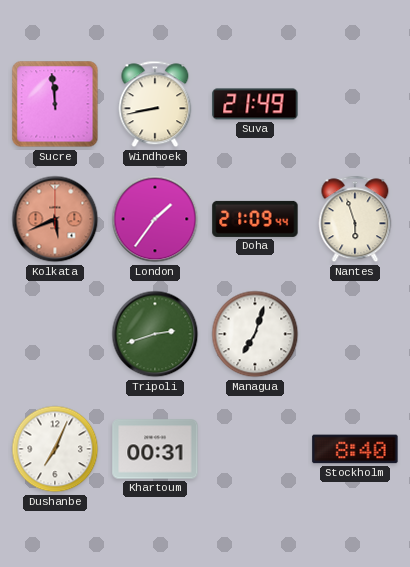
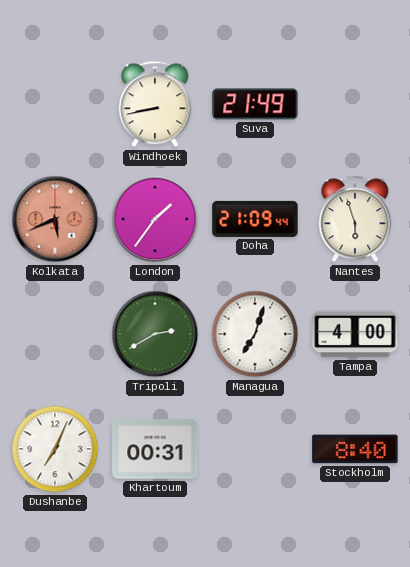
Sucre: 11:59 -> none (55, 104)
Tripoli: 2:42 -> 2:40 (155, 334)
Tampa: none -> 4:00 (355, 334)
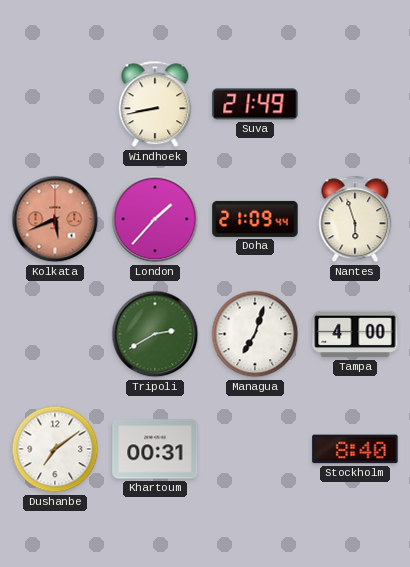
London: 1:36 -> 1:37 (155, 219)
Dushanbe: 7:04 -> 7:09 (55, 449)
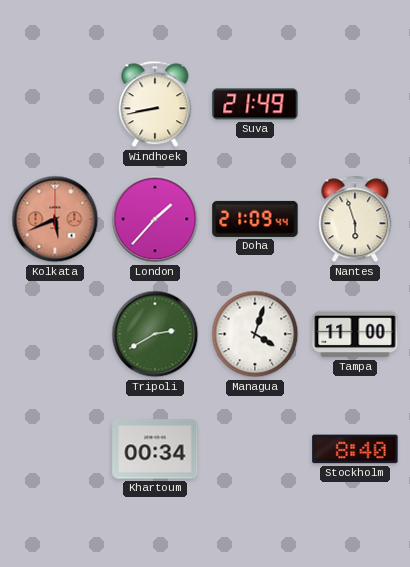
Managua: 7:03 -> 4:03 (255, 334)
Tampa: 4:00 -> 11:00 (355, 334)
Dushanbe: 7:09 -> none (55, 449)
Khartoum: 00:31 -> 00:34 (155, 449)
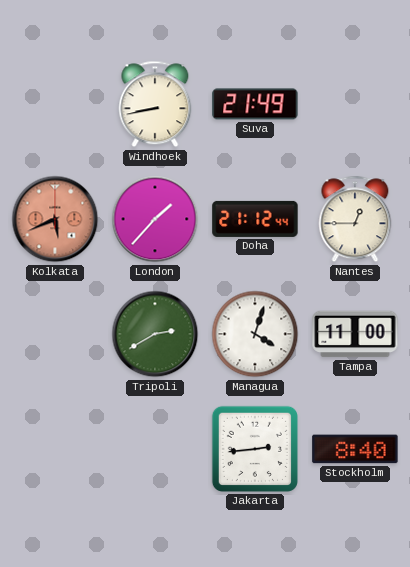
Doha: 21:09 -> 21:12 (255, 219)
Nantes: 5:57 -> 12:45 (355, 219)
Khartoum: 00:34 -> none (155, 449)
Jakarta: none -> 2:44 (255, 449)
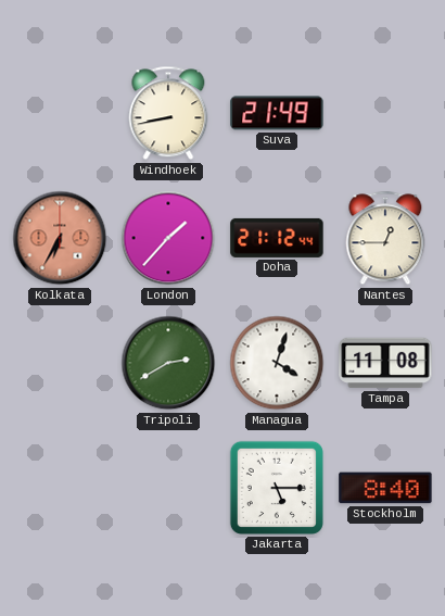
Kolkata: 5:41 -> 6:35 (60, 238)
Tampa: 11:00 -> 11:08 (385, 363)
Jakarta: 2:44 -> 5:15 (277, 488)
